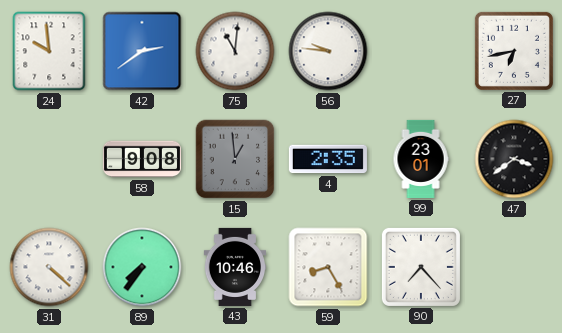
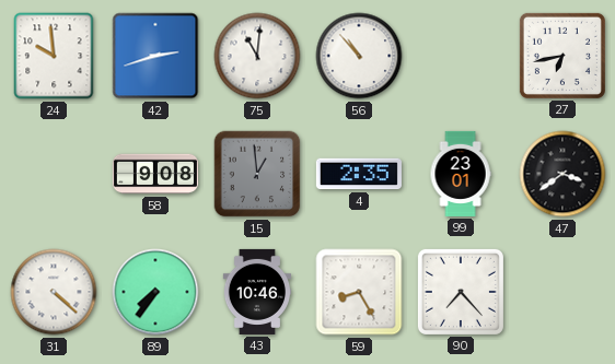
42: 2:39 -> 2:42 (155, 56)
56: 9:46 -> 10:53 (359, 56)
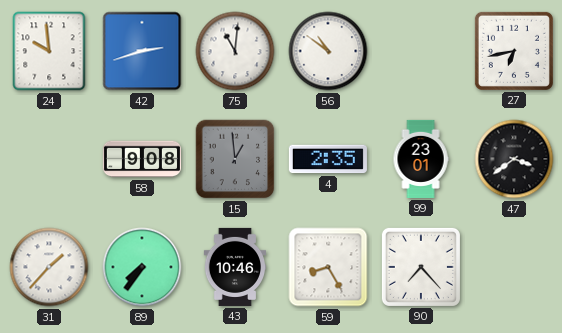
56: 10:53 -> 10:51 (328, 51)
31: 4:22 -> 1:37 (49, 267)
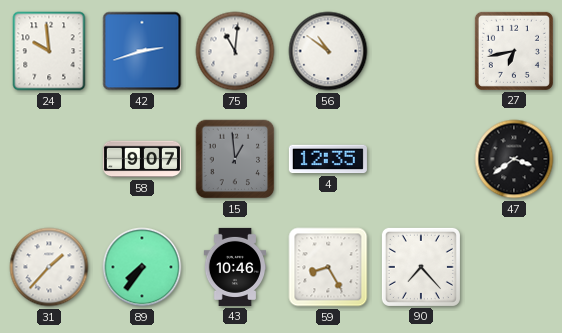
58: 9:08 -> 9:07 (142, 159)
4: 2:35 -> 12:35 (328, 159)
99: 23:01 -> none (421, 159)
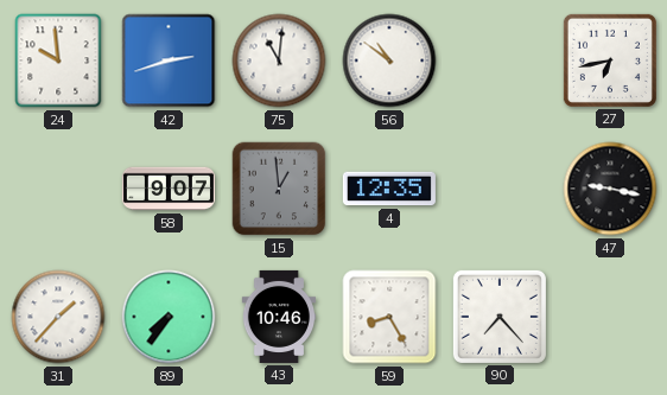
47: 3:39 -> 9:17 (610, 189)
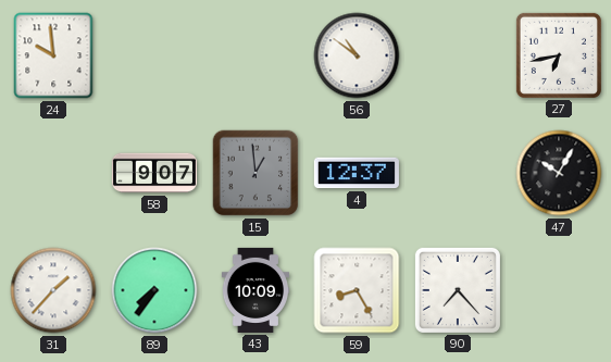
42: 2:42 -> none (169, 60)
75: 11:01 -> none (279, 60)
4: 12:35 -> 12:37 (357, 173)
47: 9:17 -> 10:05 (559, 173)
43: 10:46 -> 10:09 (255, 290)
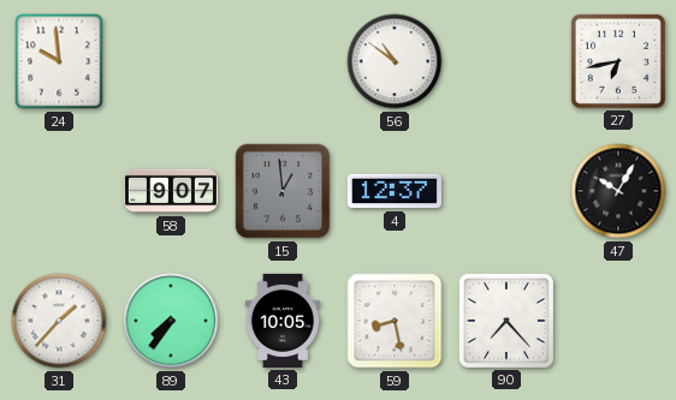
43: 10:09 -> 10:05 (283, 321)
59: 8:25 -> 8:28 (395, 321)
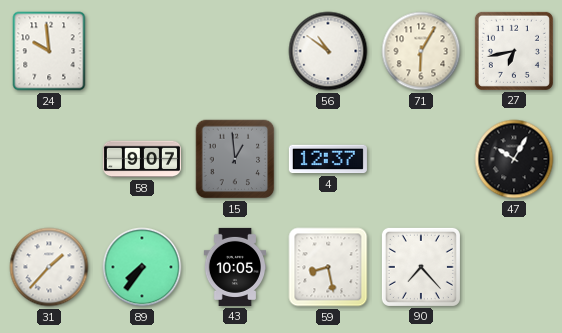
71: none -> 6:05 (421, 51)
